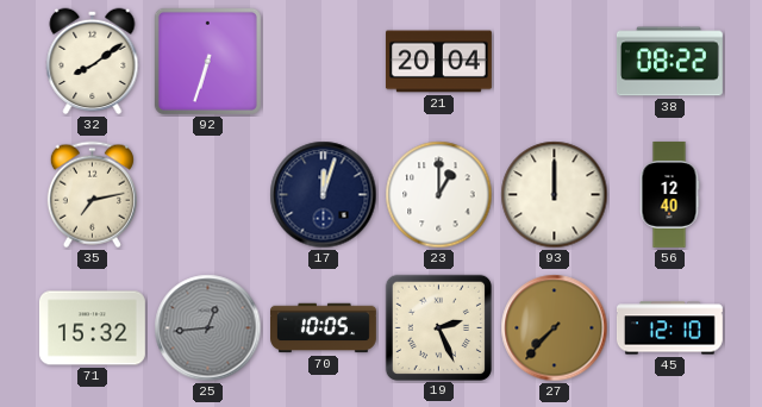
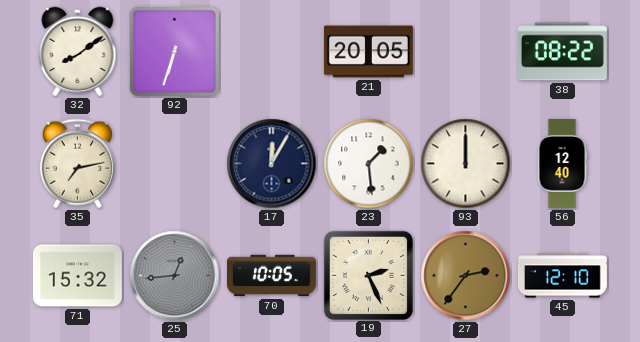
21: 20:04 -> 20:05 (368, 52)
17: 12:03 -> 12:05 (272, 164)
23: 1:00 -> 1:29 (369, 164)
27: 7:37 -> 2:36 (466, 276)
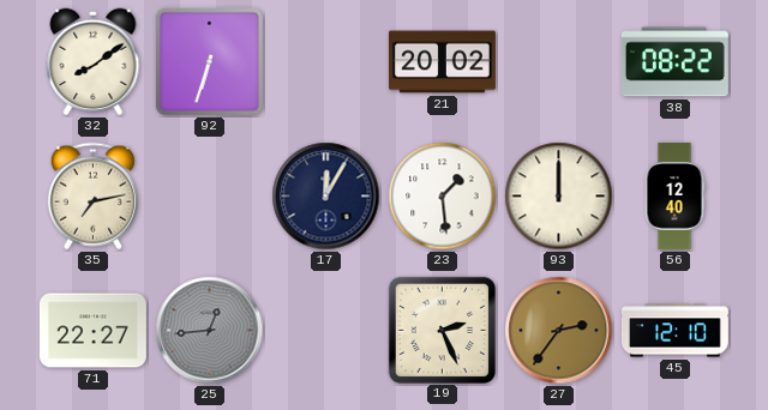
21: 20:05 -> 20:02 (442, 62)
71: 15:32 -> 22:27 (92, 331)
70: 10:05 -> none (272, 276)
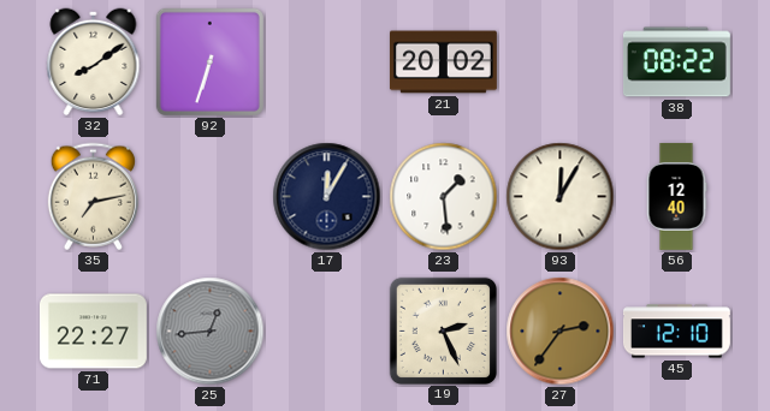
93: 12:00 -> 12:05 (561, 197)
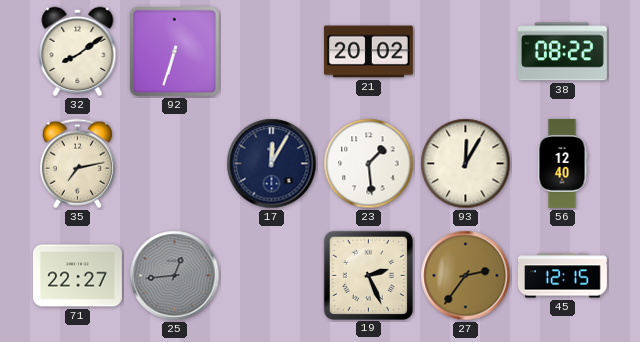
45: 12:10 -> 12:15 (562, 276)
